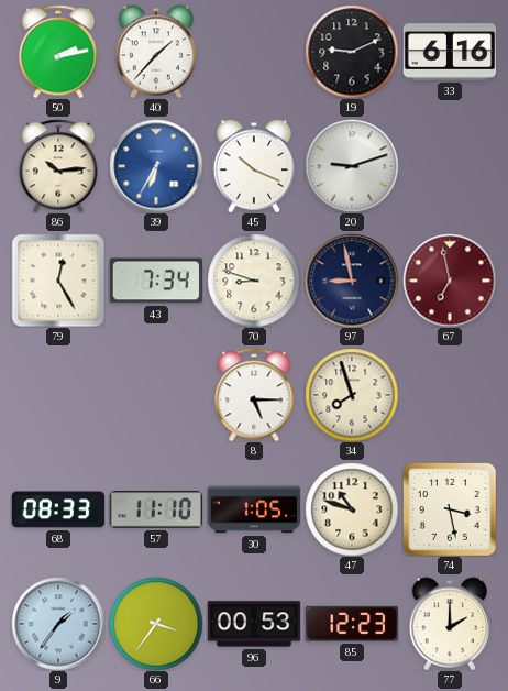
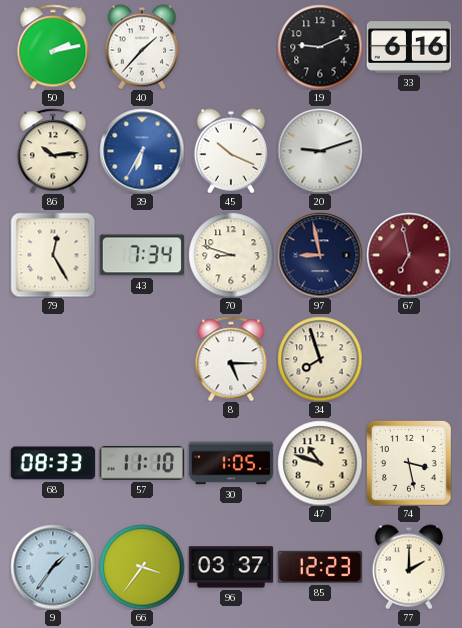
96: 00:53 -> 03:37 (231, 567)
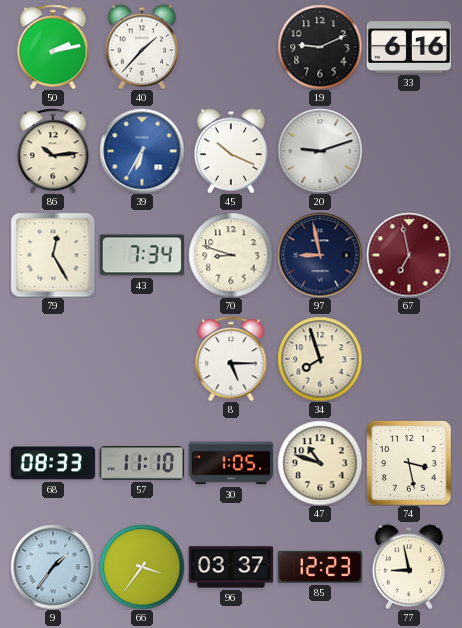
77: 2:00 -> 8:58 (408, 567)
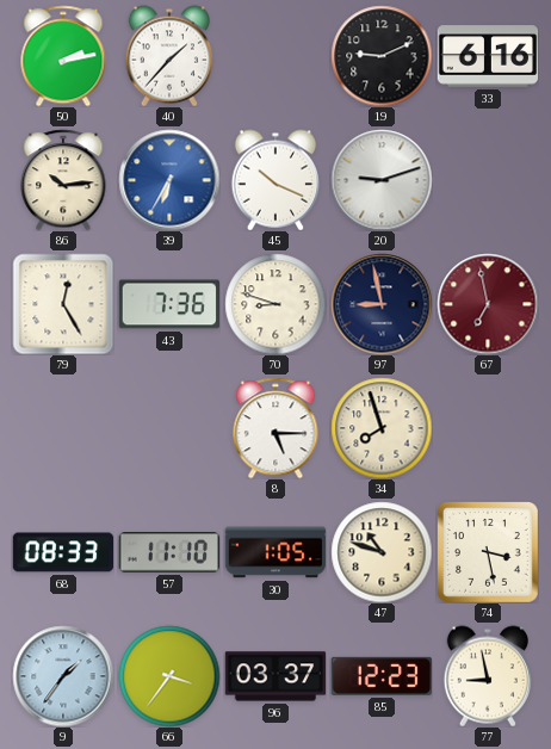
43: 7:34 -> 7:36 (168, 304)
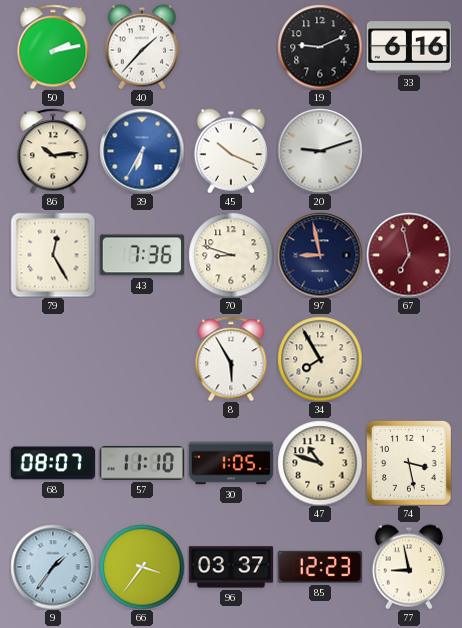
8: 5:15 -> 5:55 (231, 359)
34: 7:57 -> 7:55 (320, 359)
68: 08:33 -> 08:07 (53, 463)
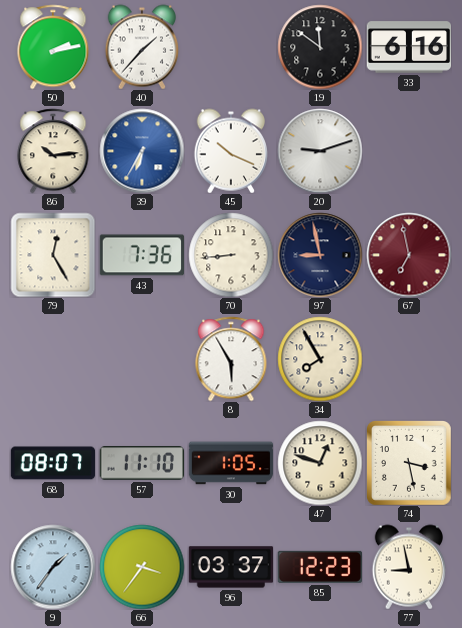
19: 9:11 -> 11:51 (320, 47)
70: 8:48 -> 8:44 (231, 255)
47: 10:48 -> 12:48 (320, 463)
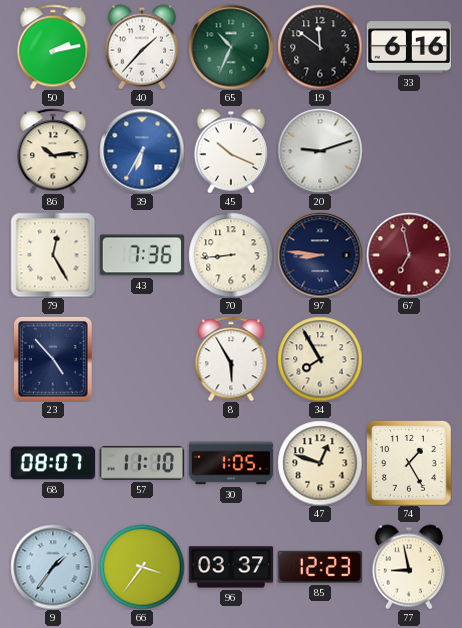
65: none -> 10:34 (231, 47)
97: 8:58 -> 8:46 (320, 255)
23: none -> 4:53 (54, 359)
74: 3:28 -> 1:25 (409, 463)
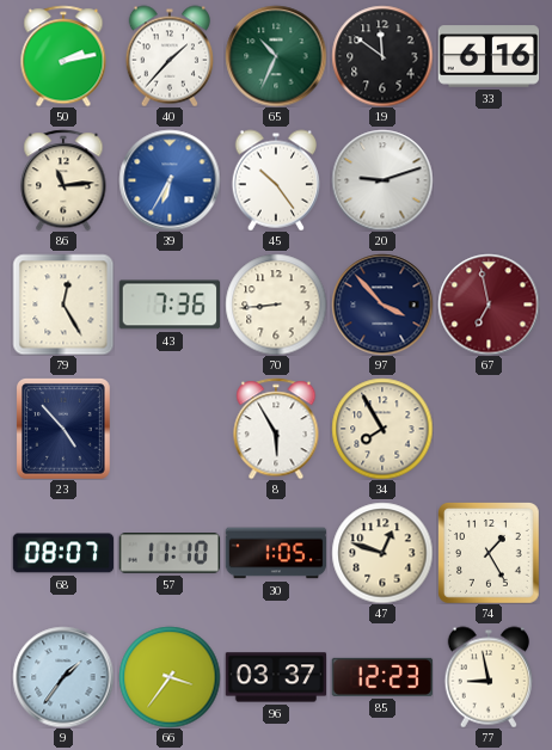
86: 10:14 -> 11:14 (63, 180)
45: 10:19 -> 10:24 (275, 180)
97: 8:46 -> 3:53 (382, 305)
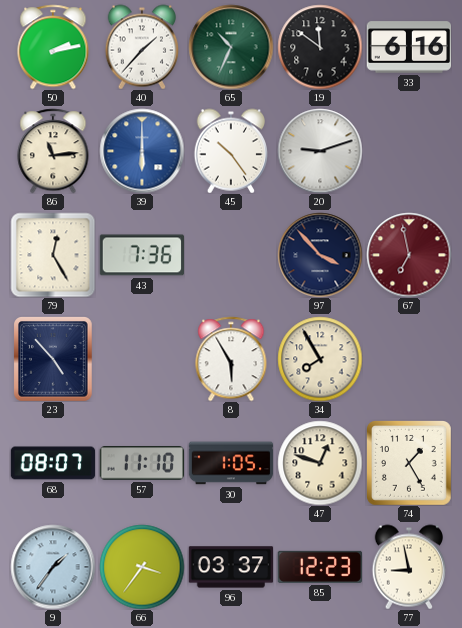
39: 6:35 -> 6:00 (142, 151)
70: 8:44 -> none (276, 305)
